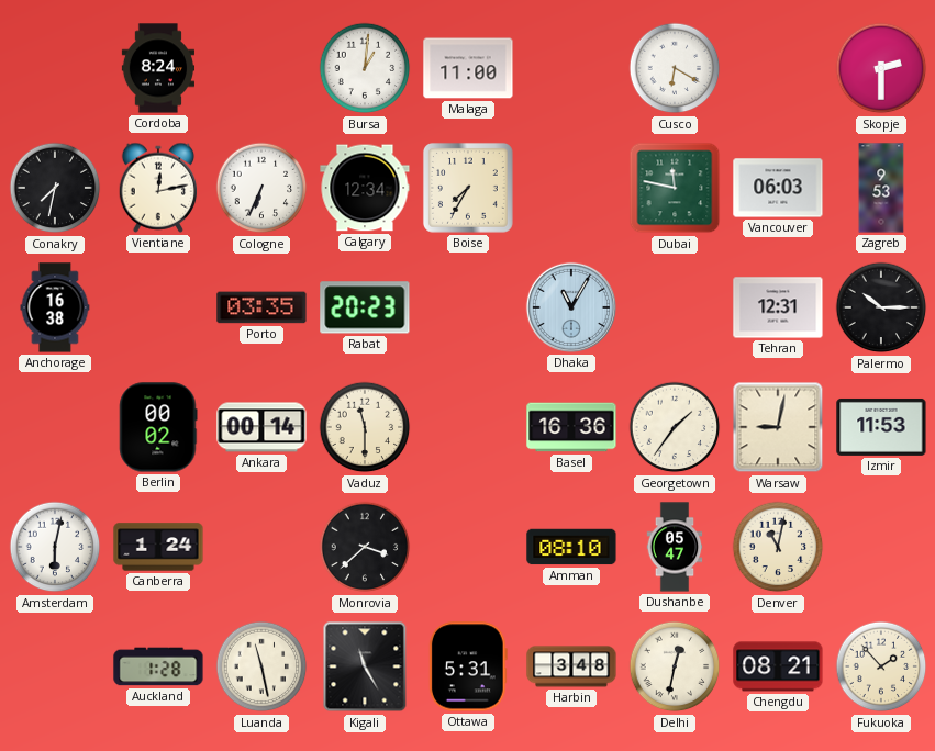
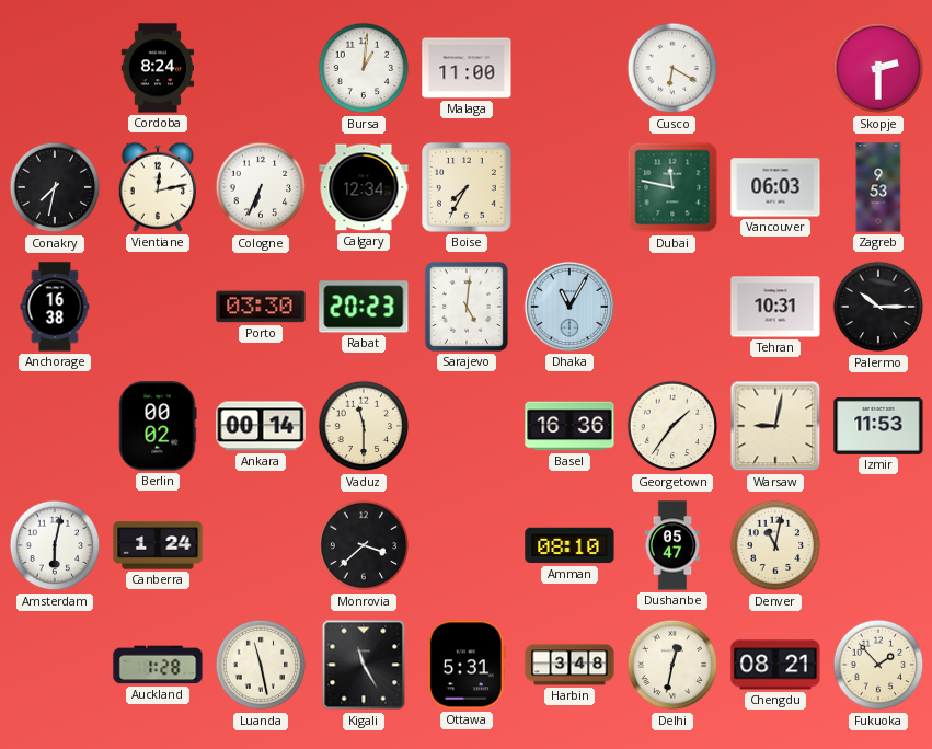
Porto: 03:35 -> 03:30 (261, 307)
Sarajevo: none -> 5:01 (467, 307)
Tehran: 12:31 -> 10:31 (775, 307)
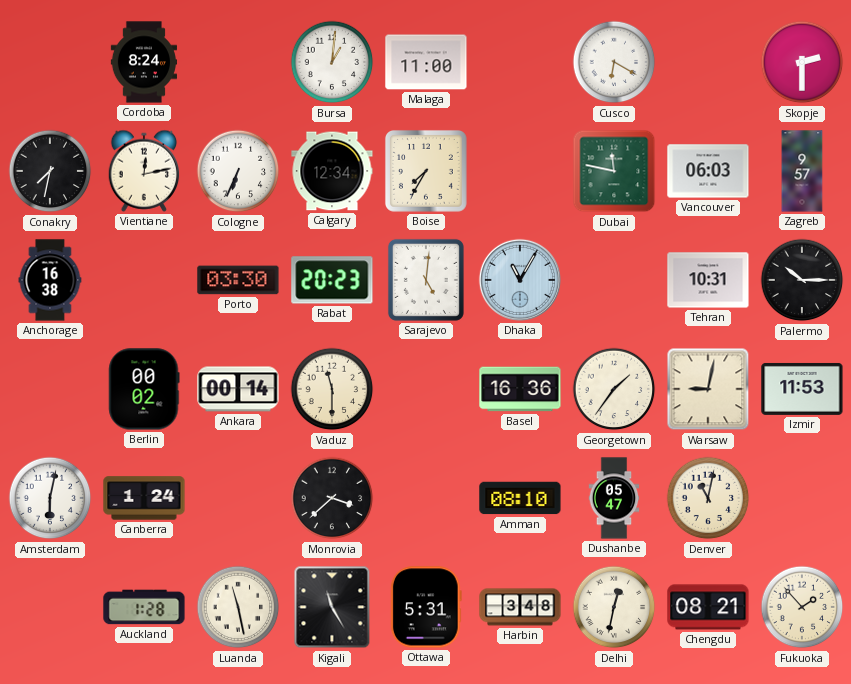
Zagreb: 9:53 -> 9:57 (802, 171)
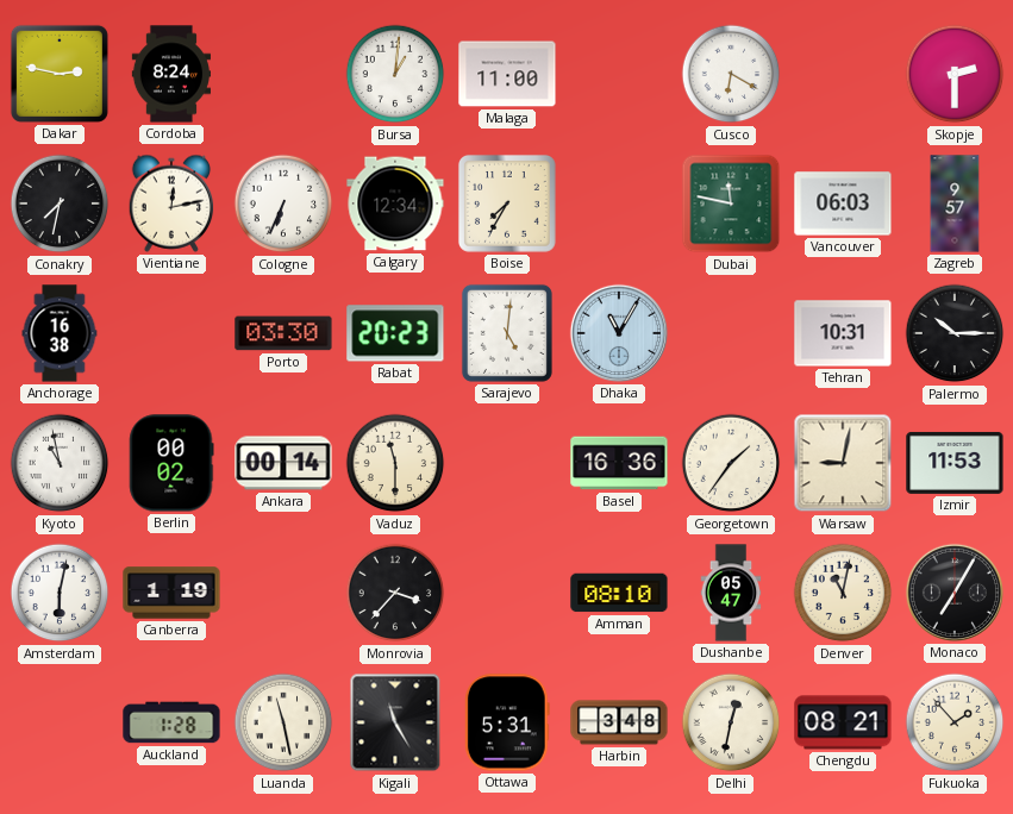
Dakar: none -> 2:47 (60, 74)
Kyoto: none -> 10:58 (60, 463)
Canberra: 1:24 -> 1:19 (171, 593)
Monrovia: 3:38 -> 3:37 (395, 593)
Monaco: none -> 7:05 (955, 593)
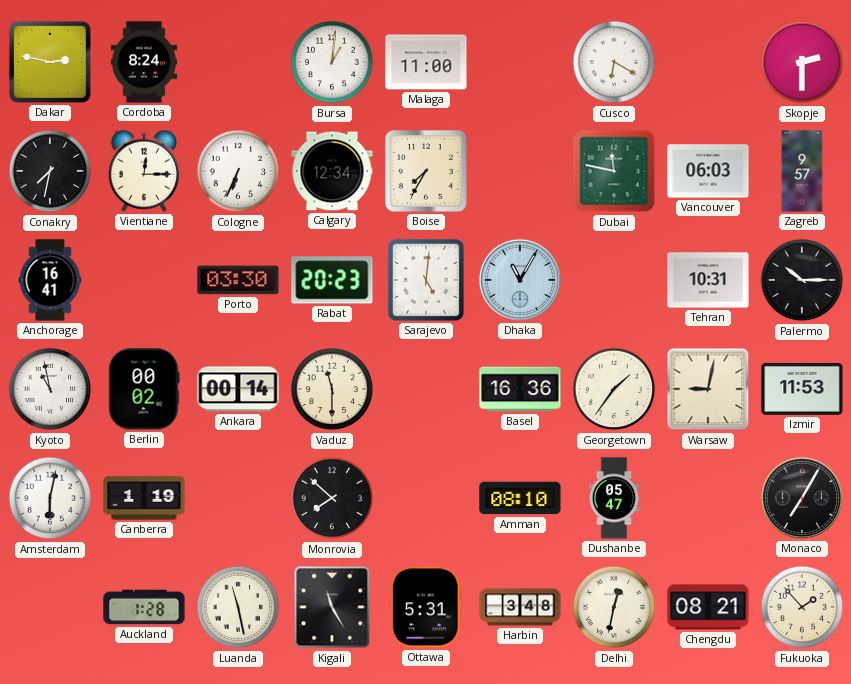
Vientiane: 12:13 -> 12:15 (144, 171)
Anchorage: 16:38 -> 16:41 (50, 280)
Monrovia: 3:37 -> 7:52 (332, 498)
Denver: 11:02 -> none (843, 593)
